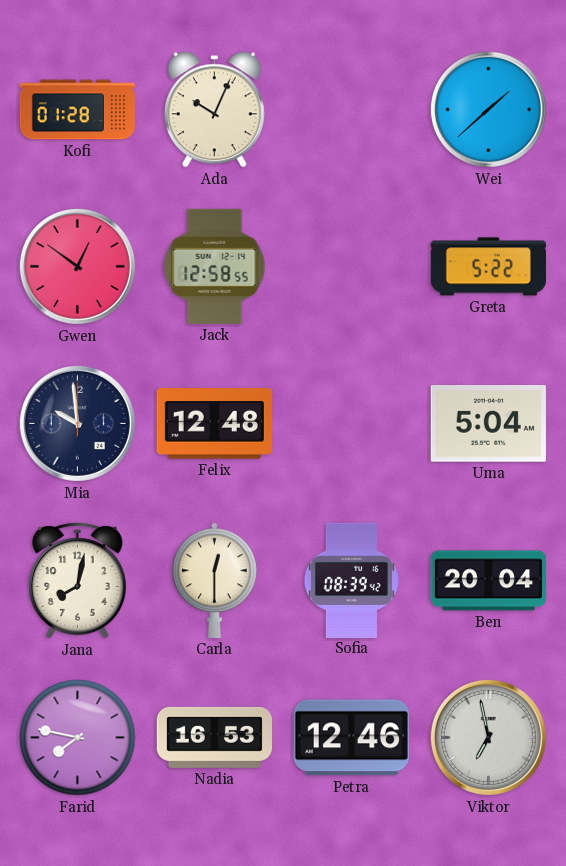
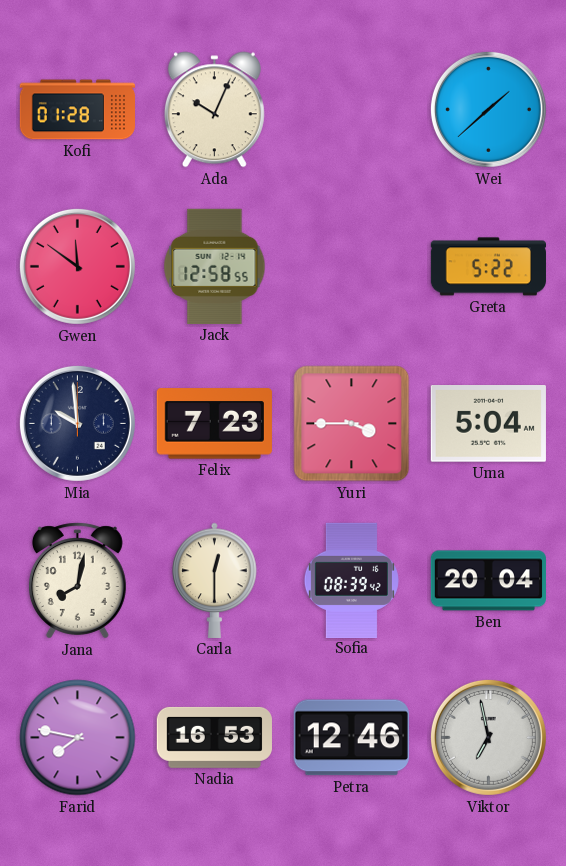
Gwen: 12:51 -> 11:51 (77, 266)
Felix: 12:48 -> 7:23 (214, 424)
Yuri: none -> 3:45 (352, 424)
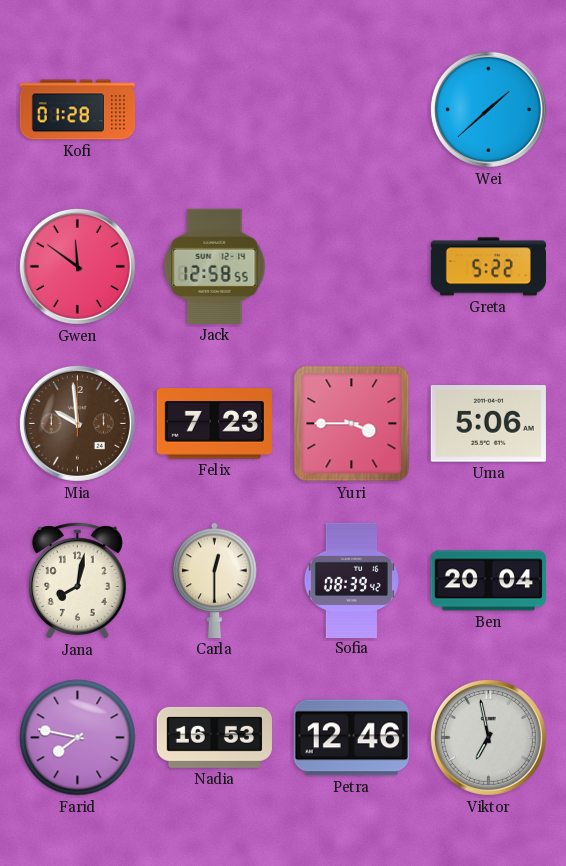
Ada: 10:04 -> none (214, 110)
Mia dial: navy -> brown (77, 423)
Uma: 5:04 -> 5:06 (488, 424)
